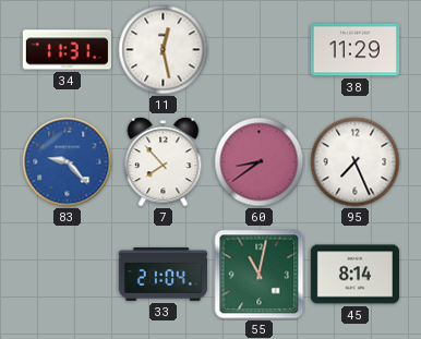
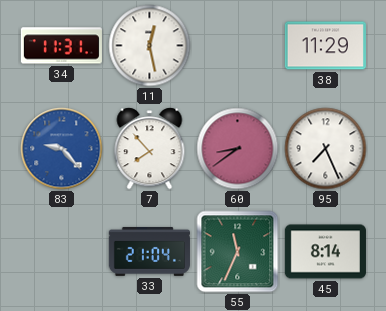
55: 11:02 -> 11:34 (238, 252)
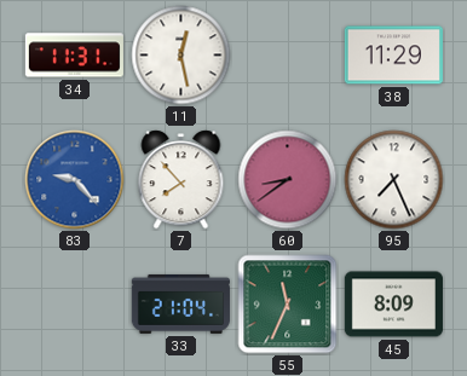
45: 8:14 -> 8:09 (393, 305)
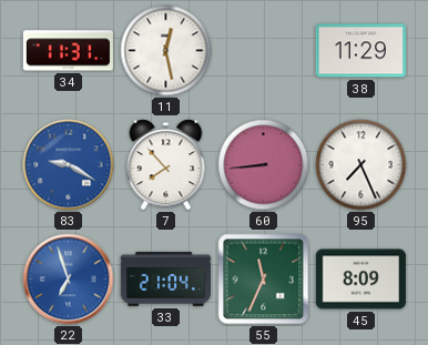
83: 9:23 -> 9:20 (69, 165)
60: 8:39 -> 8:44 (264, 165)
22: none -> 6:57 (69, 280)
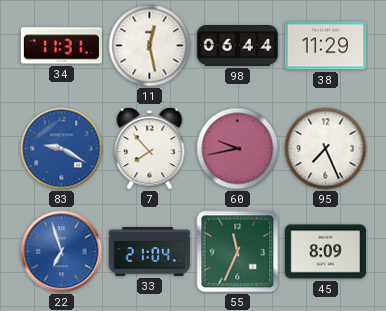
98: none -> 06:44 (237, 46)
60: 8:44 -> 9:43 (238, 149)
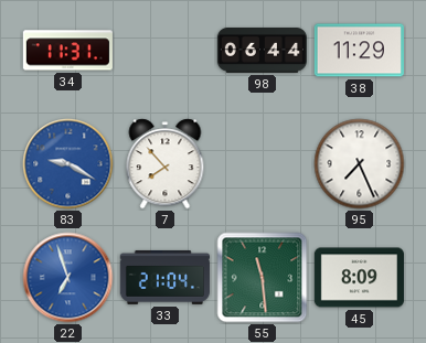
11: 12:28 -> none (150, 46)
60: 9:43 -> none (238, 149)
55: 11:34 -> 11:29 (263, 278)
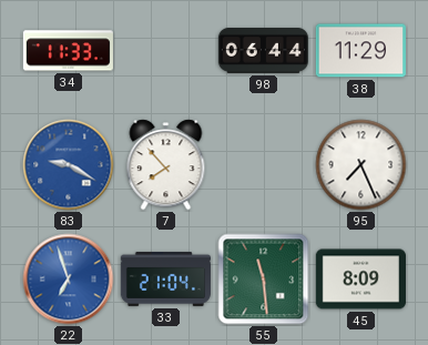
34: 11:31 -> 11:33 (68, 51)
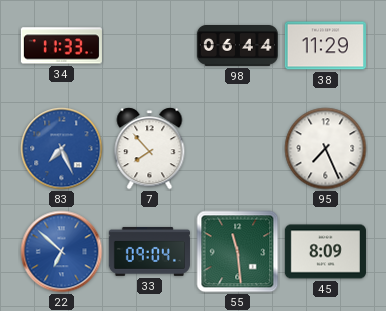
83: 9:20 -> 7:26 (62, 149)
22: 6:57 -> 6:52 (62, 252)
33: 21:04 -> 09:04 (149, 251)
